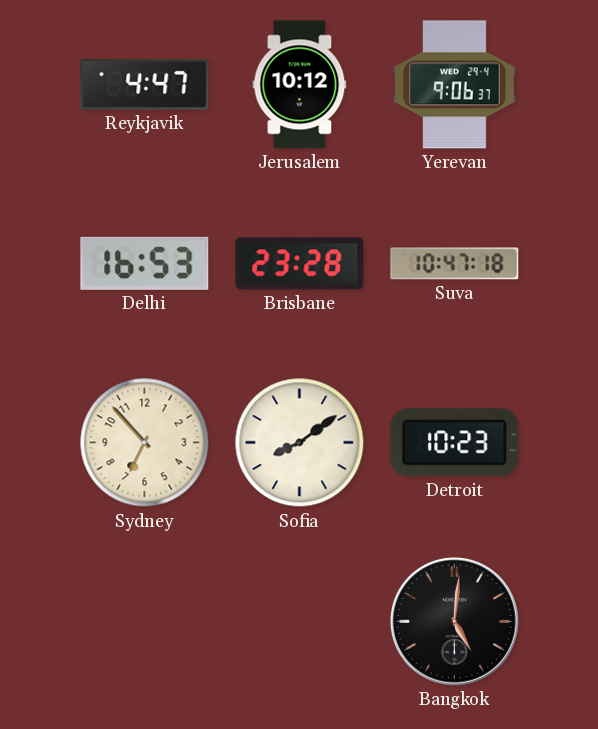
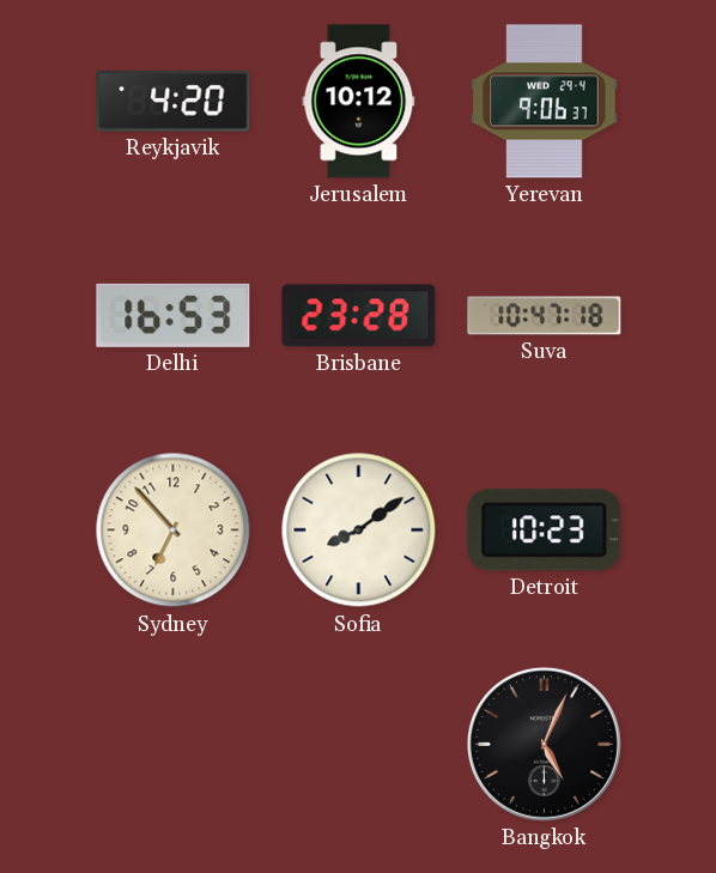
Reykjavik: 4:47 -> 4:20 (174, 102)
Bangkok: 5:01 -> 5:04 (544, 744)
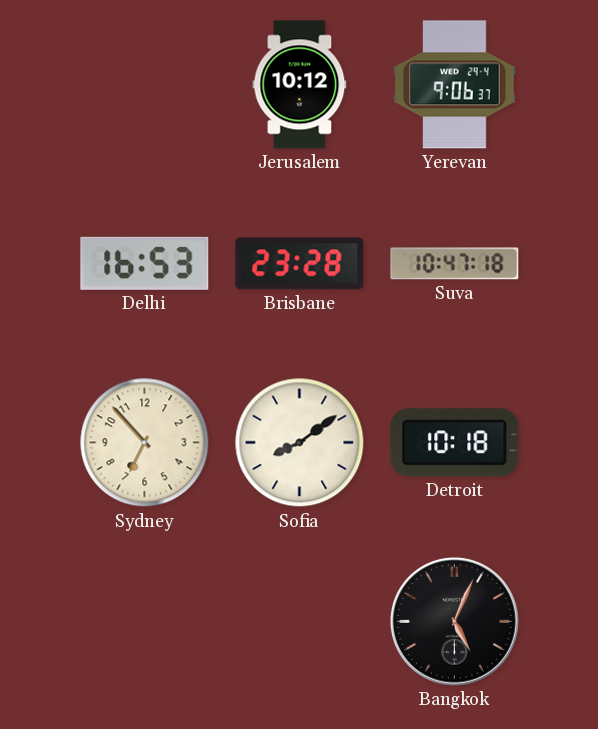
Reykjavik: 4:20 -> none (174, 102)
Detroit: 10:23 -> 10:18 (455, 443)
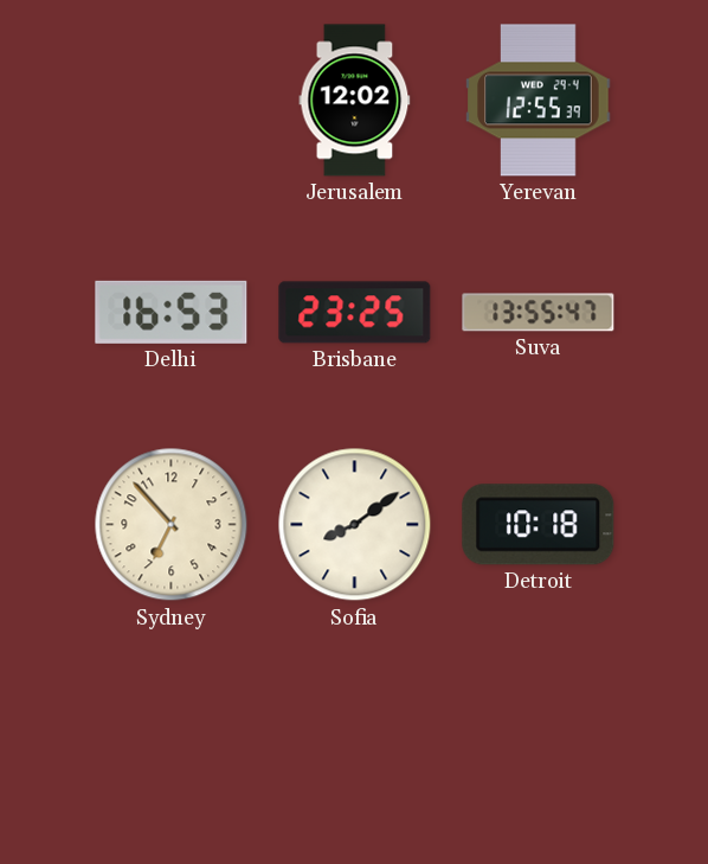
Jerusalem: 10:12 -> 12:02 (355, 101)
Yerevan: 9:06 -> 12:55 (539, 101)
Brisbane: 23:28 -> 23:25 (355, 313)
Suva: 10:47 -> 13:55 (539, 313)
Bangkok: 5:04 -> none (454, 621)
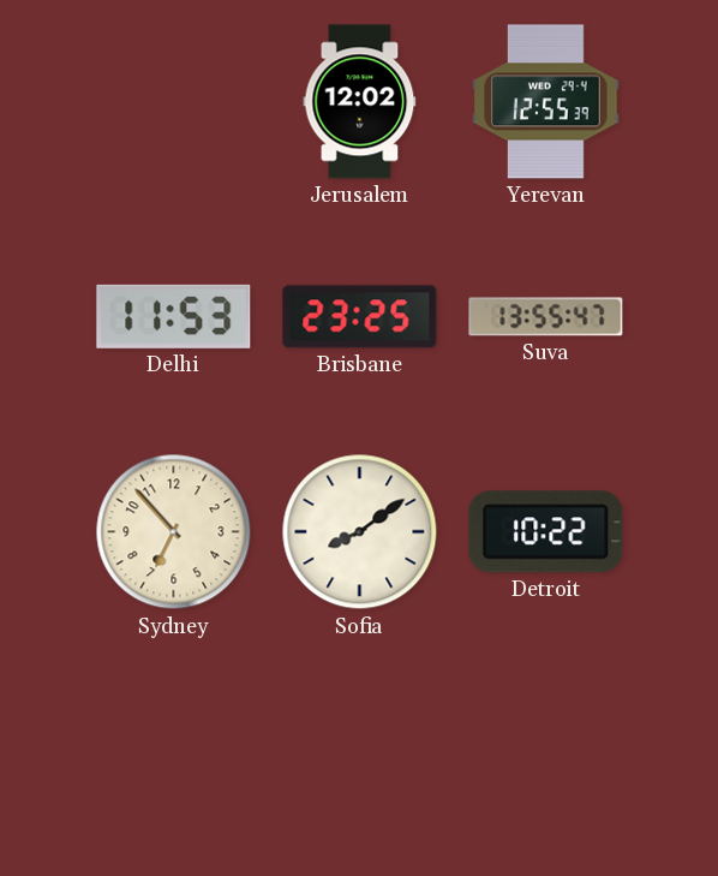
Delhi: 16:53 -> 11:53 (174, 316)
Detroit: 10:18 -> 10:22 (546, 532)
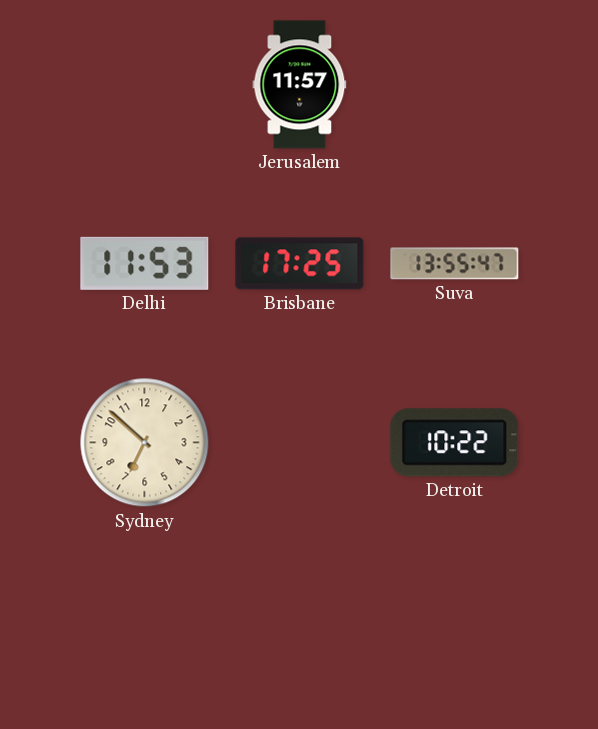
Jerusalem: 12:02 -> 11:57 (300, 85)
Yerevan: 12:55 -> none (546, 102)
Brisbane: 23:25 -> 17:25 (300, 264)
Sydney: 6:53 -> 6:52 (145, 443)
Sofia: 8:09 -> none (360, 532)
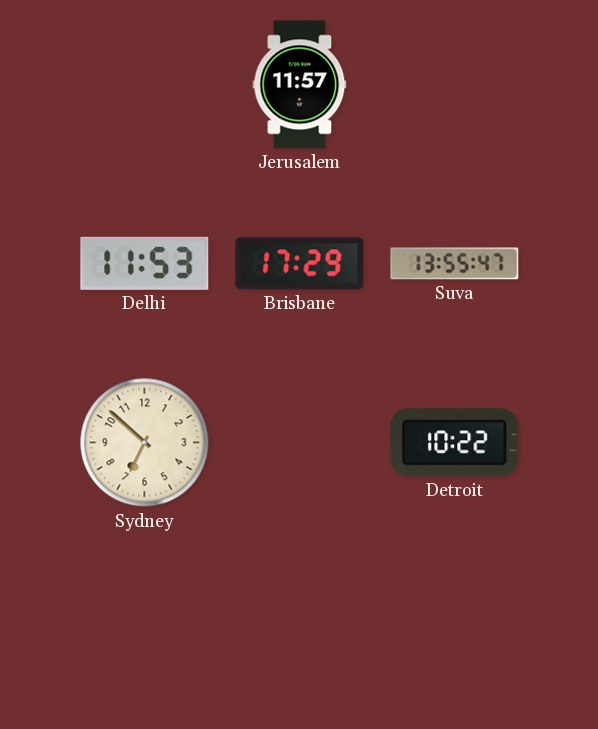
Brisbane: 17:25 -> 17:29 (300, 264)
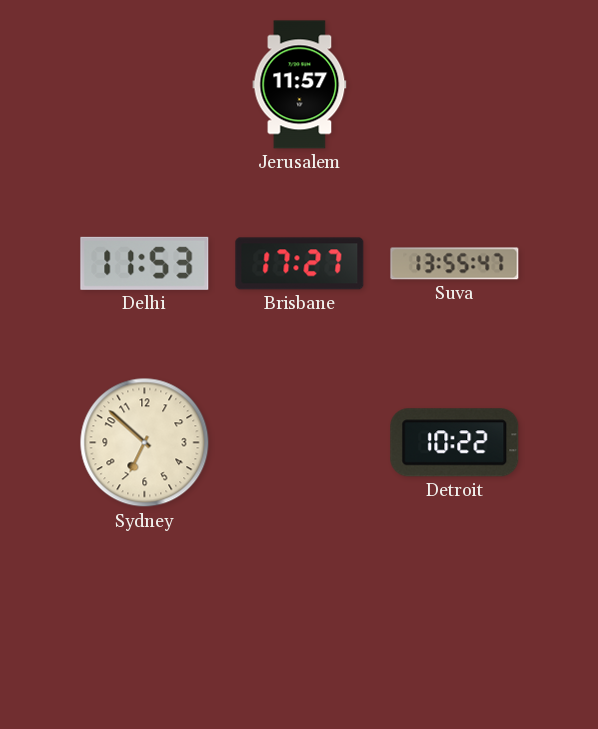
Brisbane: 17:29 -> 17:27 (300, 264)
